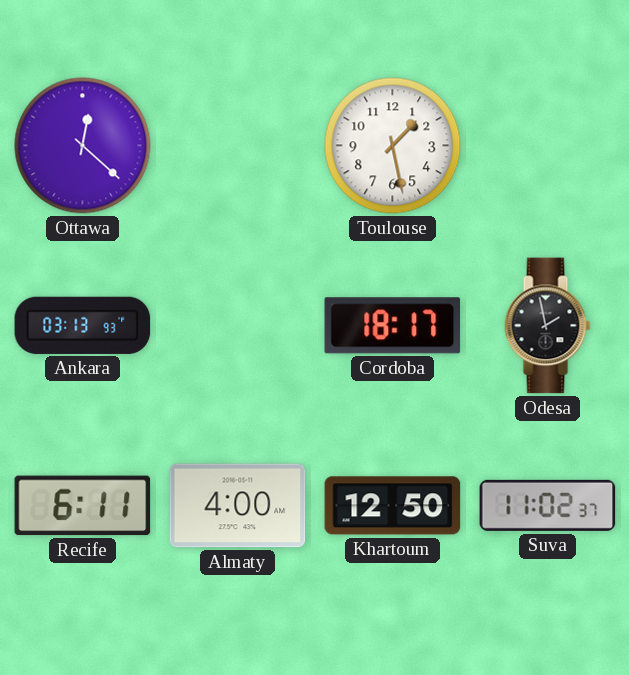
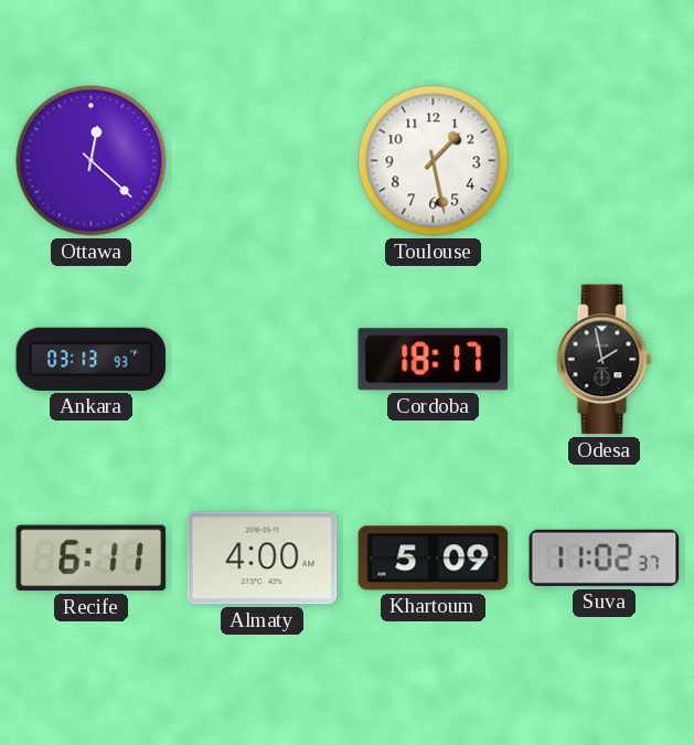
Khartoum: 12:50 -> 5:09 (434, 558)
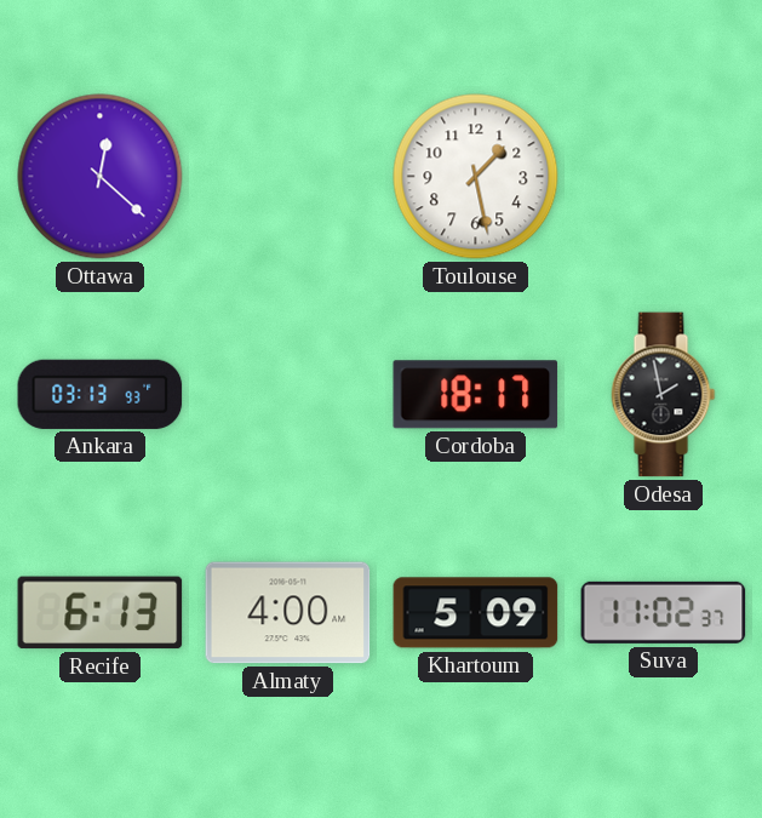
Recife: 6:11 -> 6:13 (101, 613)
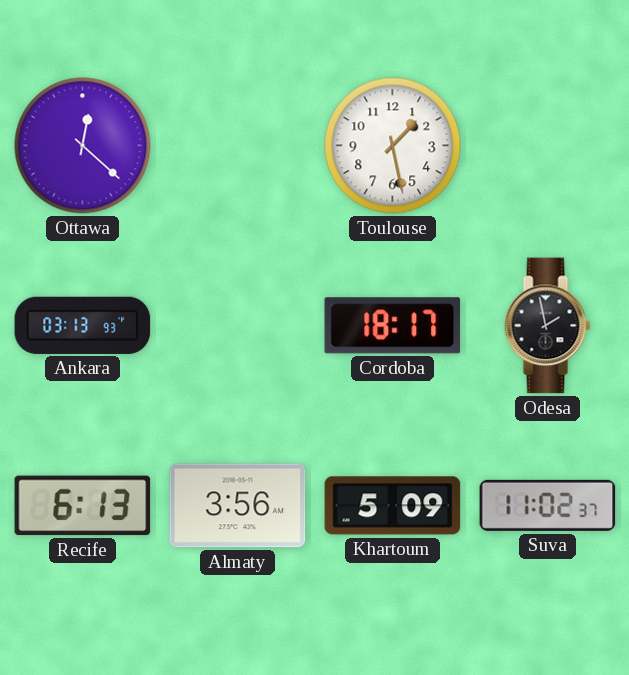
Almaty: 4:00 -> 3:56 (238, 506)
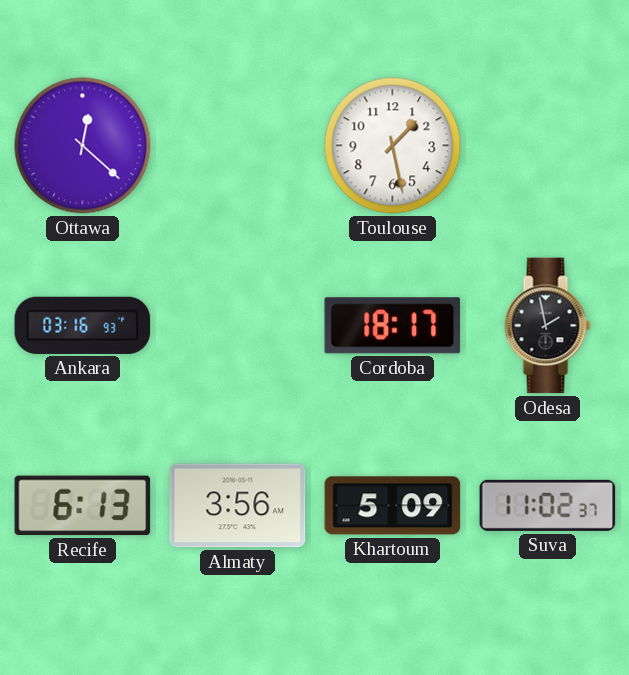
Ankara: 03:13 -> 03:16 (83, 325)
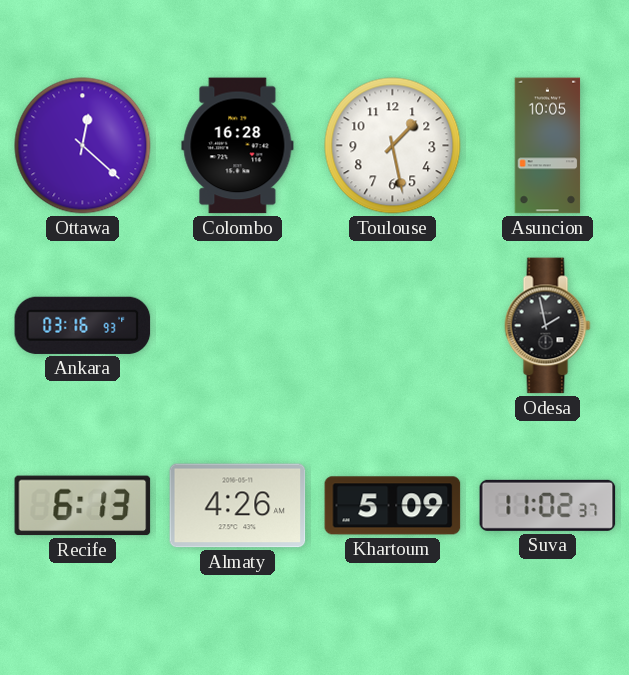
Colombo: none -> 16:28 (238, 146)
Asuncion: none -> 10:05 (548, 146)
Cordoba: 18:17 -> none (393, 326)
Almaty: 3:56 -> 4:26 (238, 506)
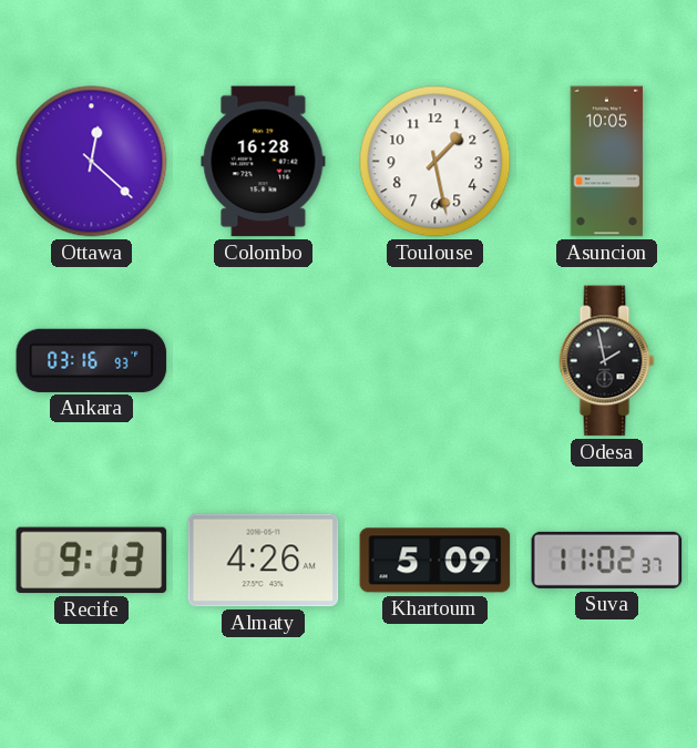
Recife: 6:13 -> 9:13 (92, 561)
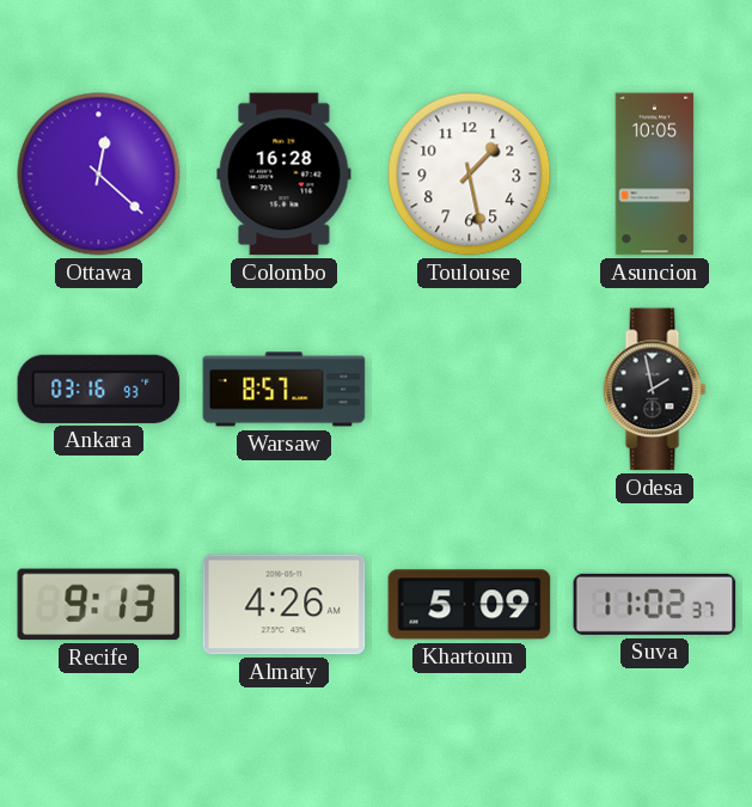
Warsaw: none -> 8:57 (285, 390)
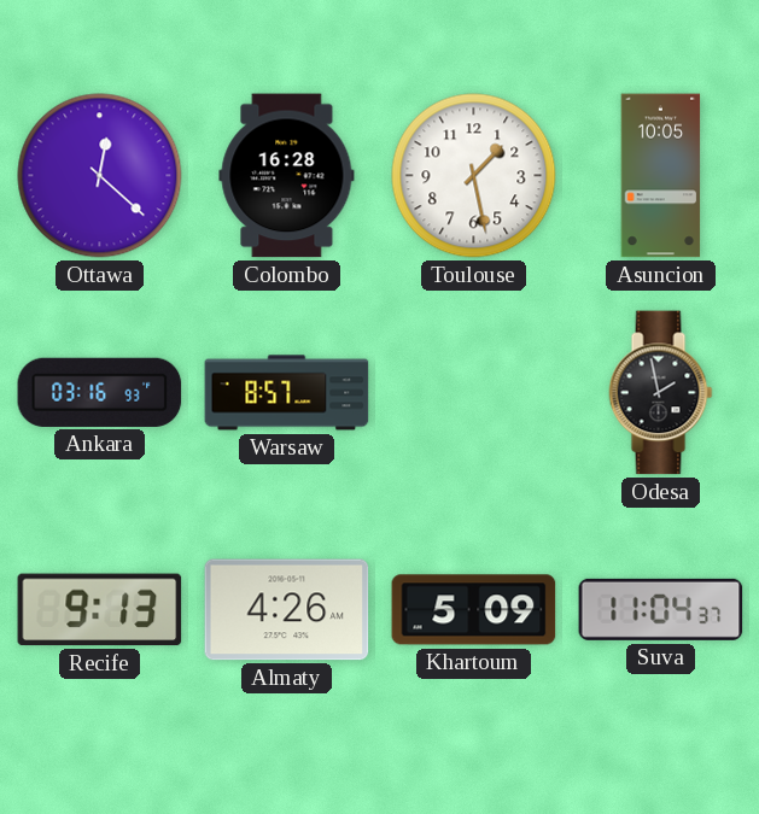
Suva: 11:02 -> 11:04 (661, 609)
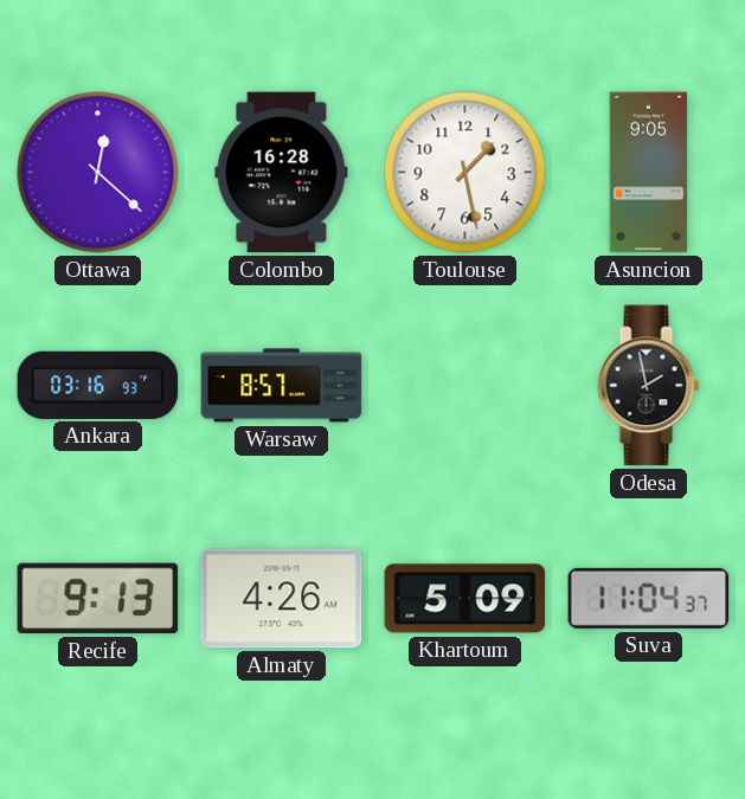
Asuncion: 10:05 -> 9:05 (649, 173)
